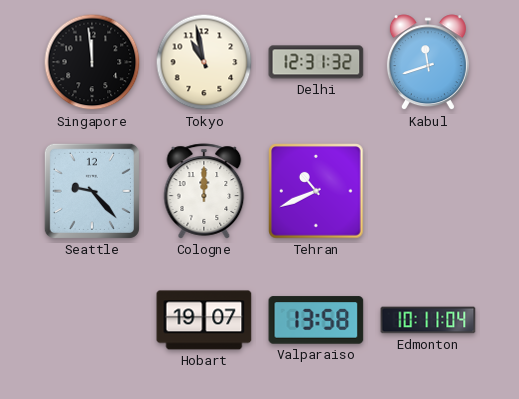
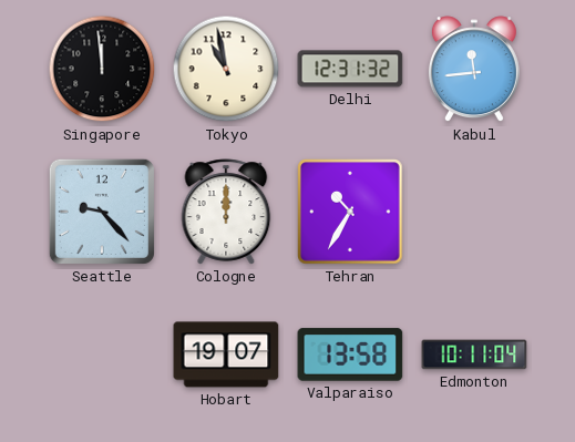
Kabul: 11:42 -> 11:44 (474, 70)
Tehran: 10:41 -> 10:35 (350, 212)
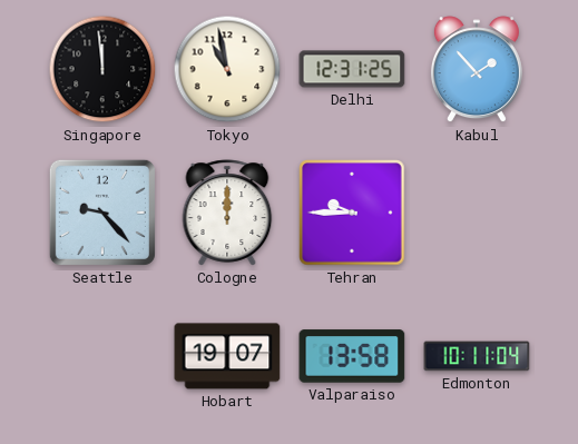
Delhi: 12:31:32 -> 12:31:25 (352, 69)
Kabul: 11:44 -> 1:53 (477, 70)
Tehran: 10:35 -> 9:45 (352, 213)
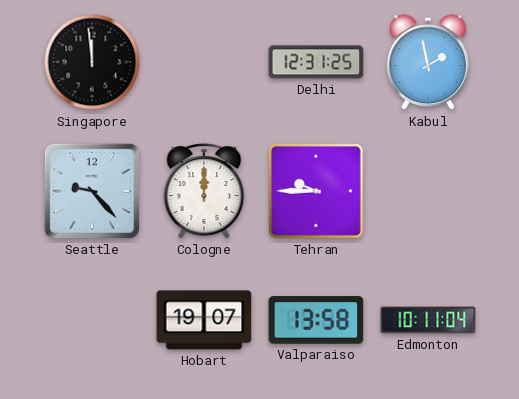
Tokyo: 10:58 -> none (227, 69)
Kabul: 1:53 -> 1:58 (428, 63)
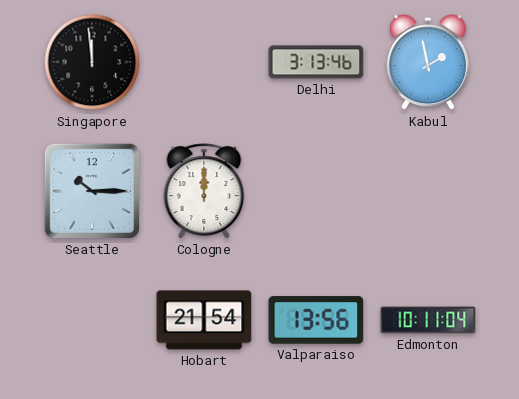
Delhi: 12:31 -> 3:13 (316, 62)
Seattle: 9:23 -> 10:15 (92, 191)
Tehran: 9:45 -> none (316, 191)
Hobart: 19:07 -> 21:54 (204, 320)
Valparaiso: 13:58 -> 13:56 (316, 320)
